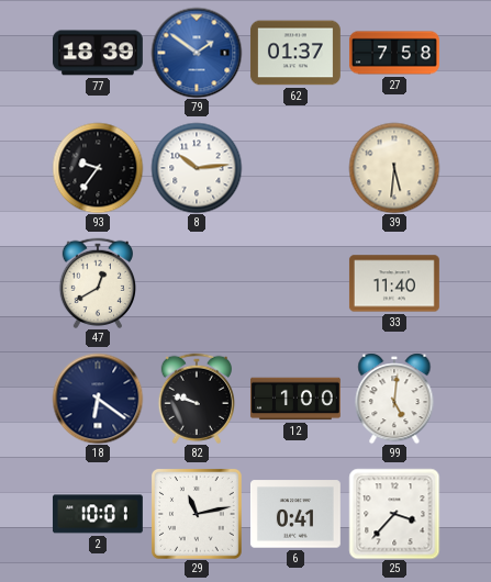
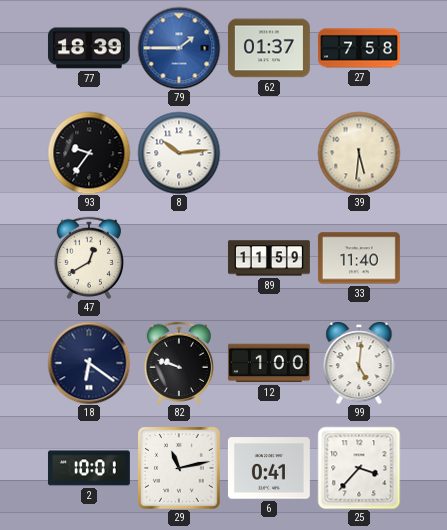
79: 1:51 -> 1:45 (179, 48)
89: none -> 11:59 (269, 258)
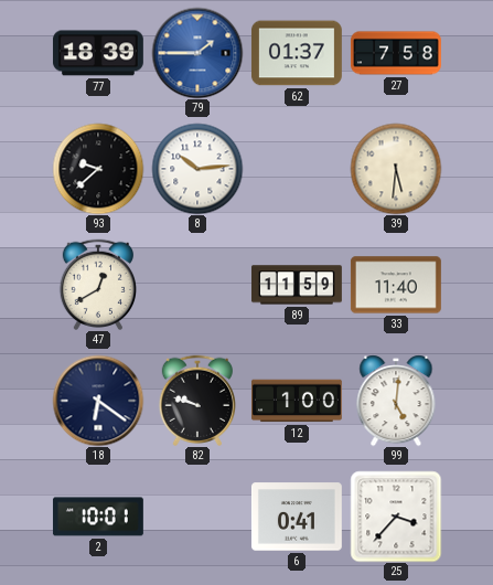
93: 9:36 -> 9:38 (98, 169)
29: 11:13 -> none (179, 468)
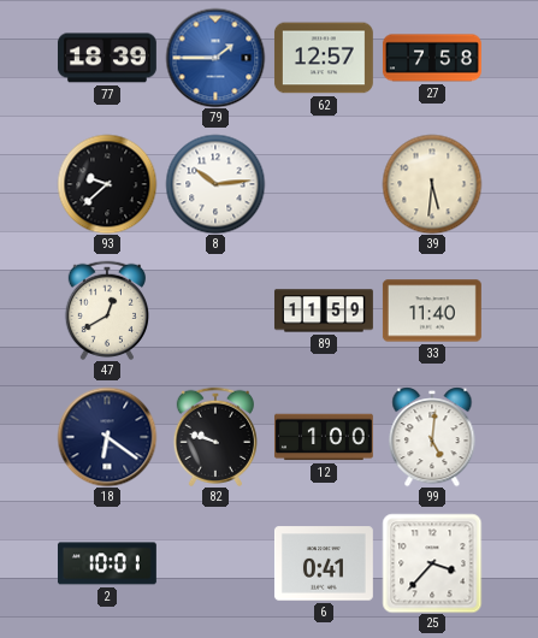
62: 01:37 -> 12:57 (324, 58)
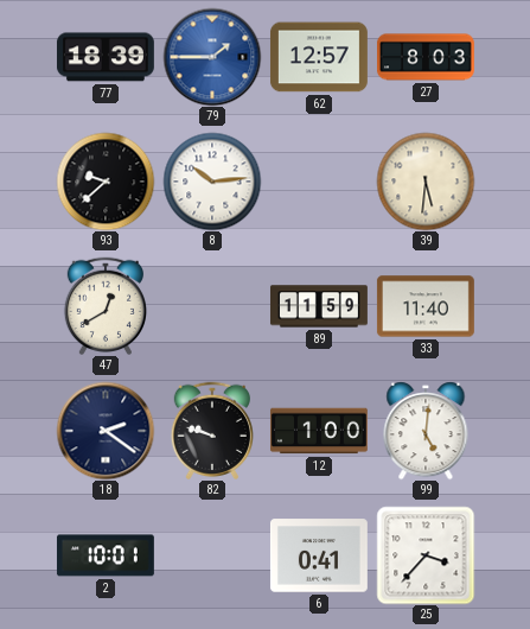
27: 7:58 -> 8:03 (426, 57)
18: 6:21 -> 2:21 (106, 431)
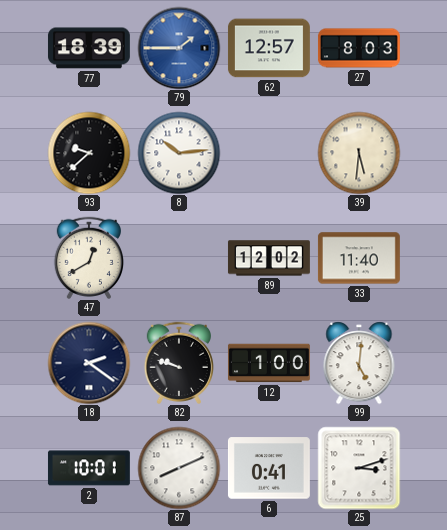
89: 11:59 -> 12:02 (269, 258)
87: none -> 8:11 (179, 468)
25: 3:37 -> 3:12 (359, 468)
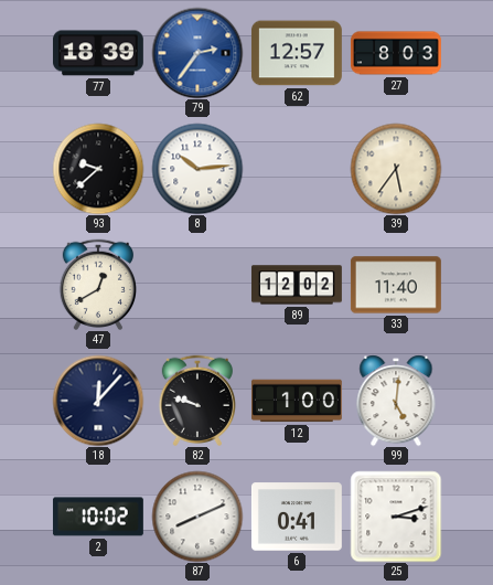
79: 1:45 -> 2:36 (197, 53)
39: 5:31 -> 5:36 (396, 169)
18: 2:21 -> 12:07 (98, 401)
2: 10:01 -> 10:02 (98, 517)
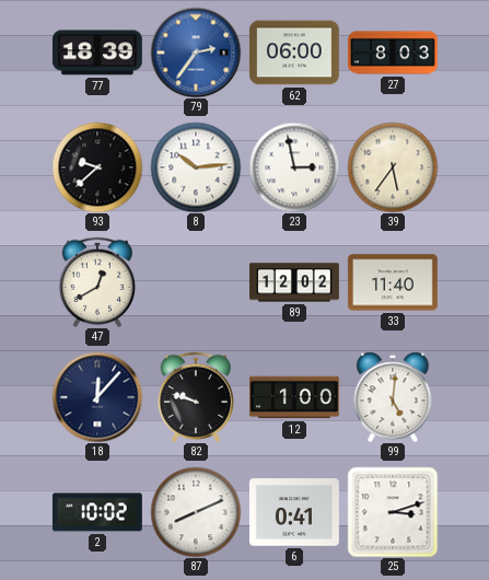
62: 12:57 -> 06:00 (294, 53)
23: none -> 2:58 (294, 167)
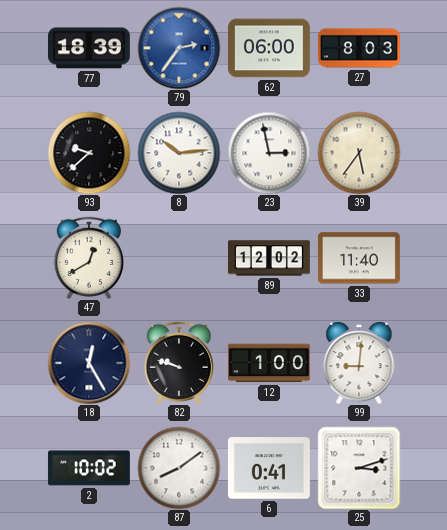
18: 12:07 -> 12:25 (89, 363)
99: 5:01 -> 9:01 (359, 363)
87: 8:11 -> 8:09 (179, 468)
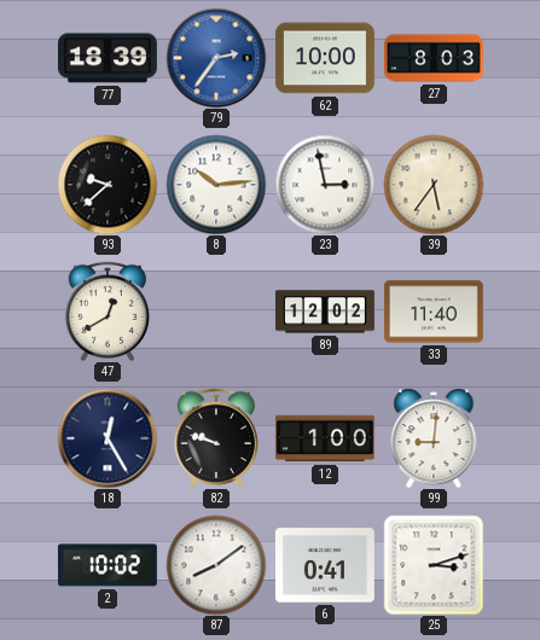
62: 06:00 -> 10:00 (325, 58)
